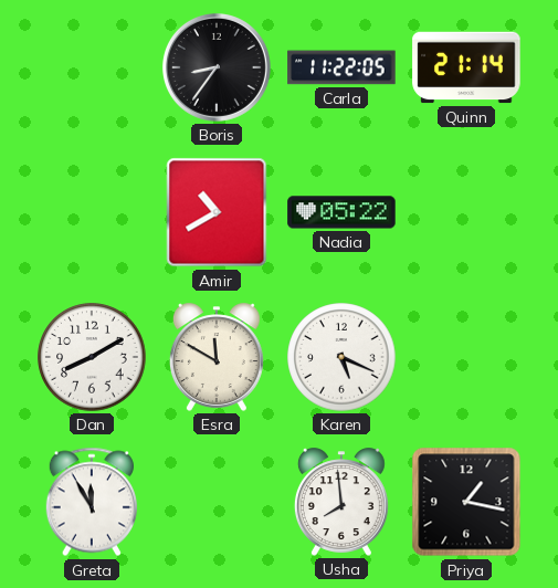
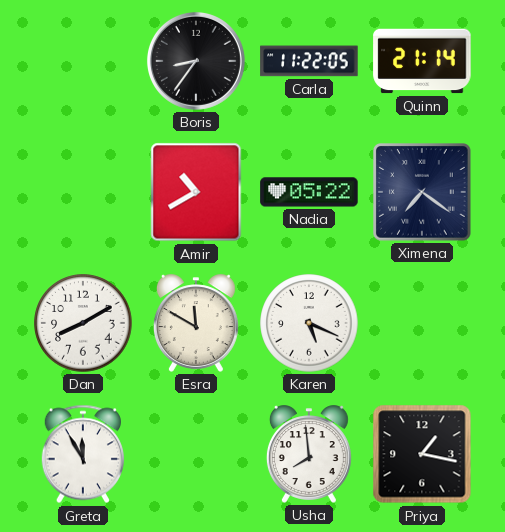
Ximena: none -> 7:21 (422, 192)
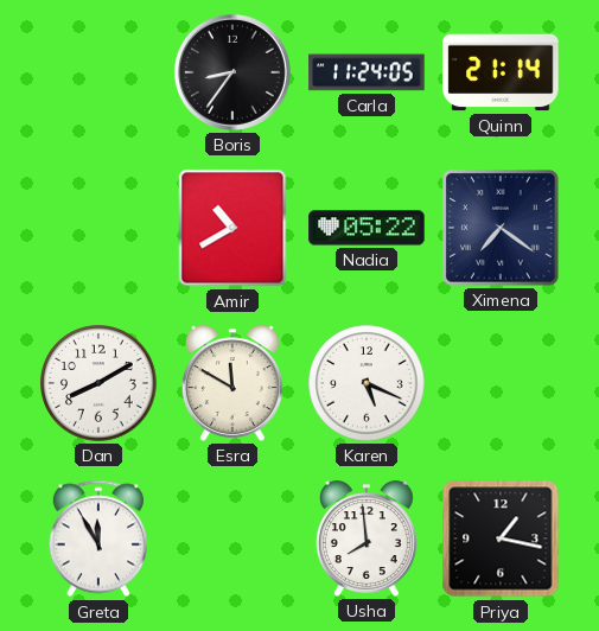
Carla: 11:22 -> 11:24 (367, 72)
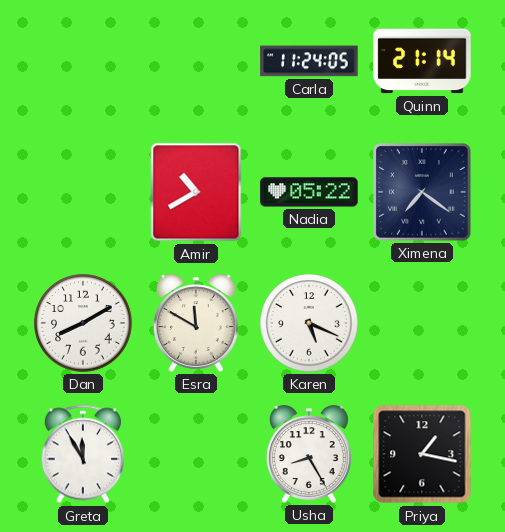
Boris: 8:36 -> none (232, 72)
Usha: 7:59 -> 8:25 (309, 454)
